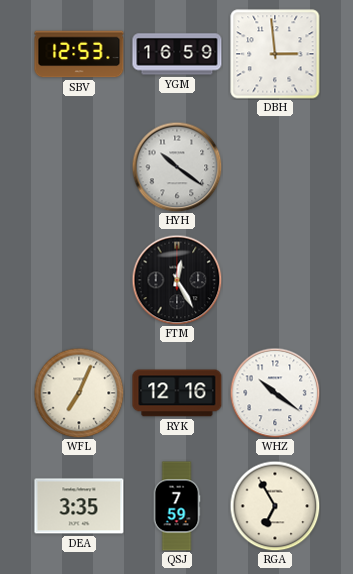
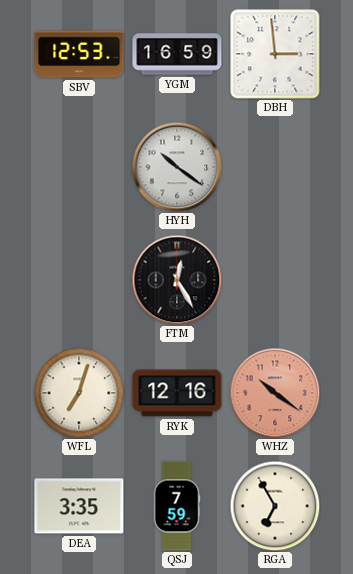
WFL: 7:04 -> 7:03 (79, 393)
WHZ dial: white -> salmon (275, 393)
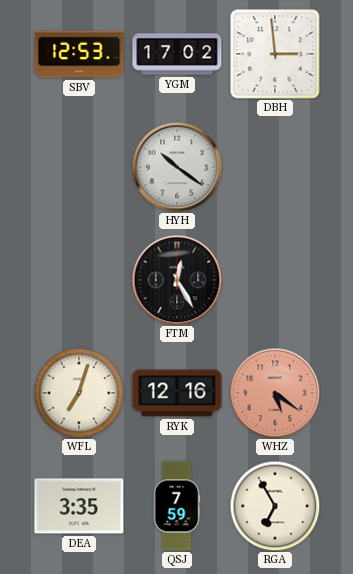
YGM: 16:59 -> 17:02 (177, 54)
WHZ: 10:21 -> 5:21 (275, 393)
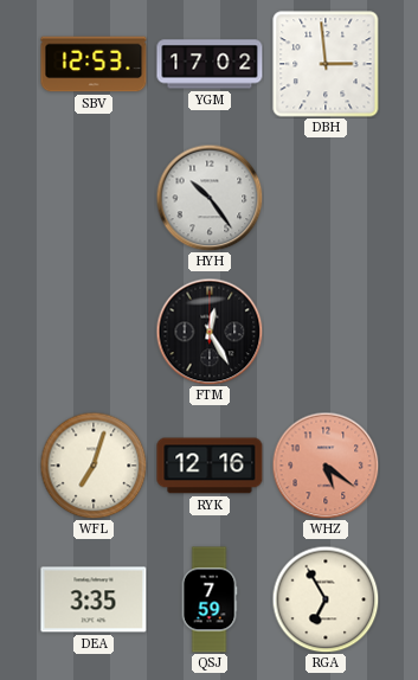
HYH: 10:21 -> 10:24 (210, 198)
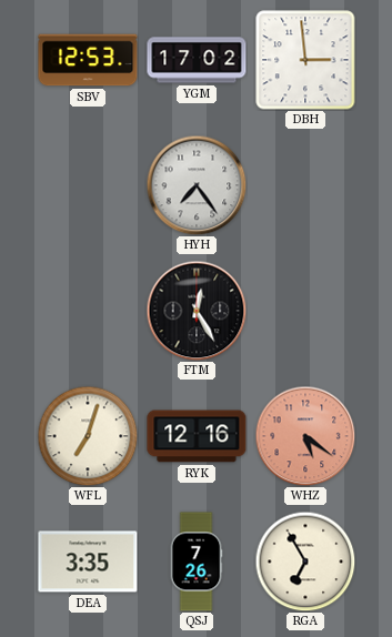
HYH: 10:24 -> 7:24 (197, 185)
QSJ: 7:59 -> 7:26 (197, 562)
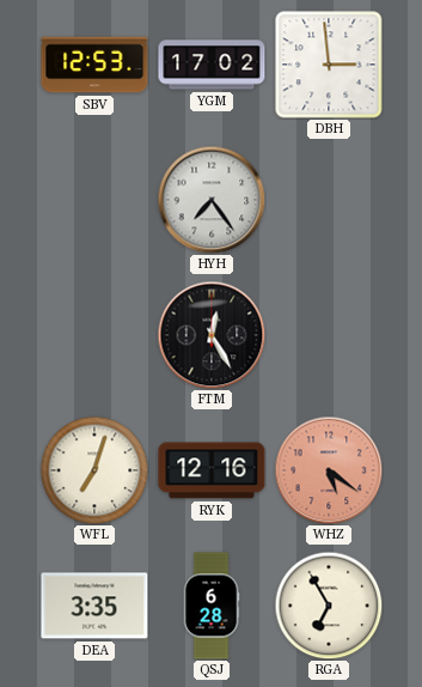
QSJ: 7:26 -> 6:28 (212, 606)
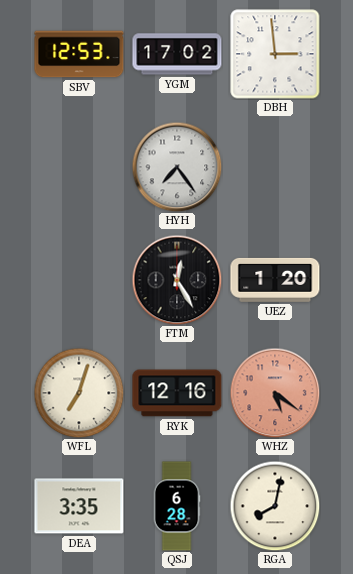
UEZ: none -> 1:20 (275, 280)
RGA: 6:55 -> 8:02 (275, 506)
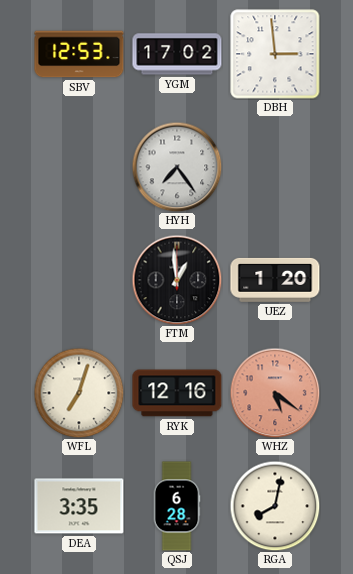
FTM: 12:25 -> 12:59 (177, 280)
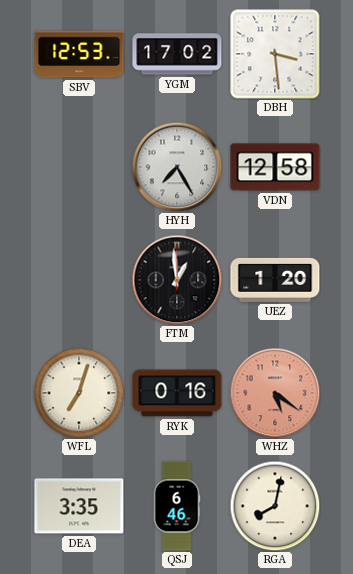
DBH: 2:59 -> 3:29 (275, 54)
HYH: 7:24 -> 7:25 (177, 167)
VDN: none -> 12:58 (275, 167)
RYK: 12:16 -> 0:16 (177, 393)
QSJ: 6:28 -> 6:46 (177, 506)
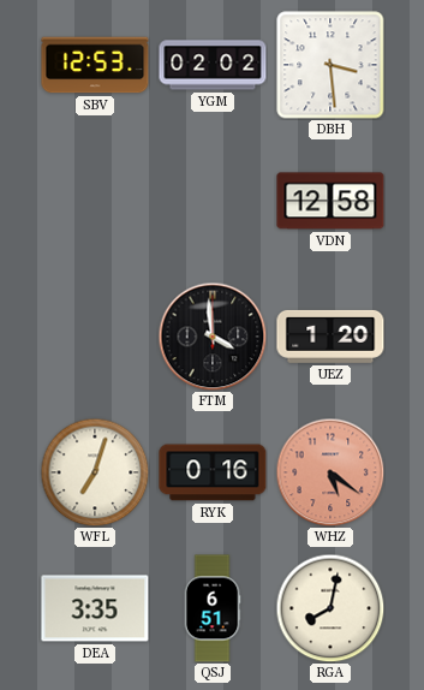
YGM: 17:02 -> 02:02 (213, 65)
HYH: 7:25 -> none (177, 167)
FTM: 12:59 -> 3:59 (213, 337)
QSJ: 6:46 -> 6:51 (213, 608)
